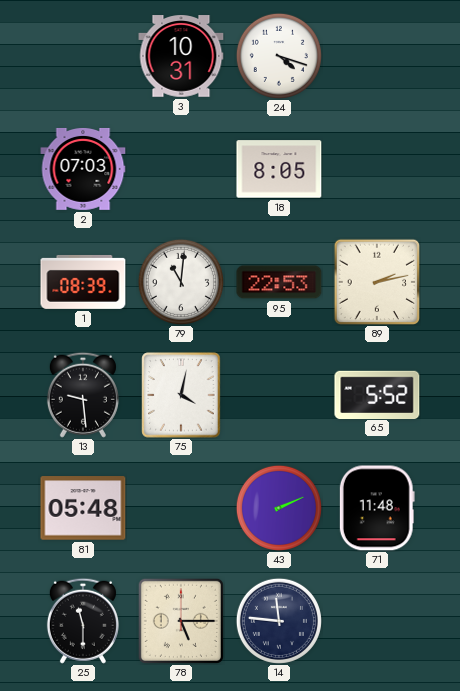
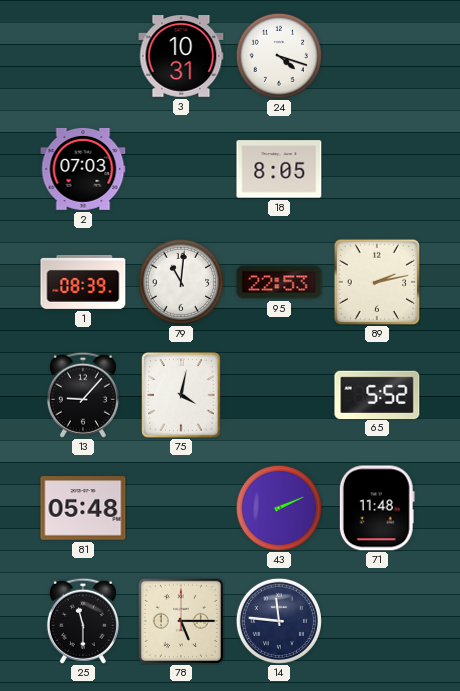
13: 9:29 -> 9:07 (83, 395)
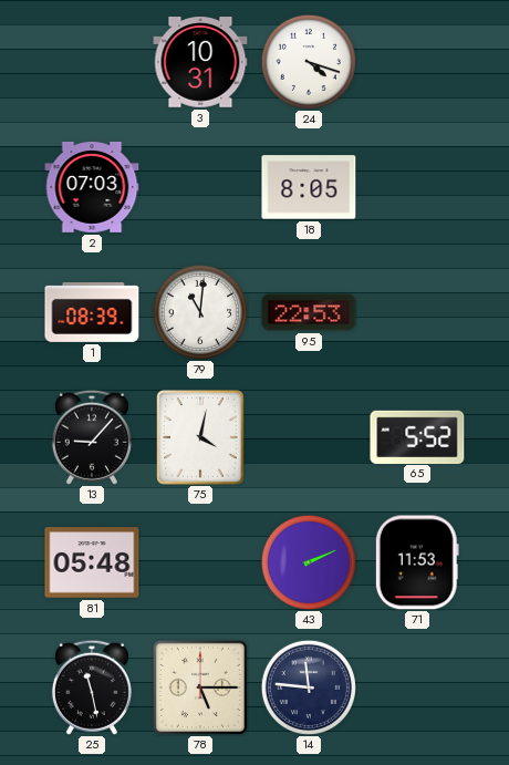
89: 2:13 -> none (376, 281)
71: 11:48 -> 11:53 (417, 562)
25: 11:30 -> 11:28 (92, 688)
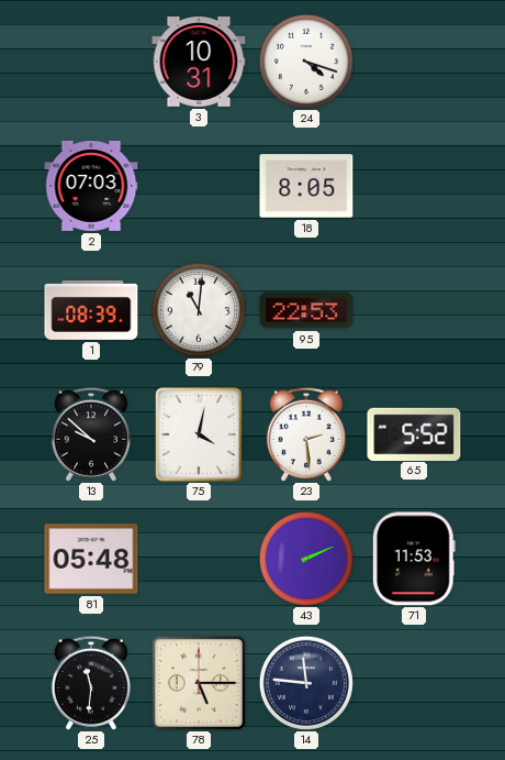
13: 9:07 -> 9:52 (91, 434)
23: none -> 2:29 (306, 434)
25: 11:28 -> 11:31 (91, 683)
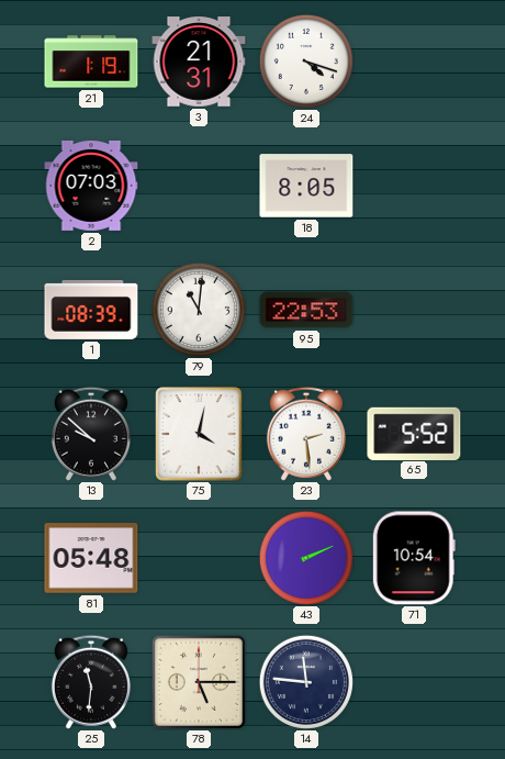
21: none -> 1:19 (91, 62)
3: 10:31 -> 21:31 (199, 62)
71: 11:53 -> 10:54 (414, 558)
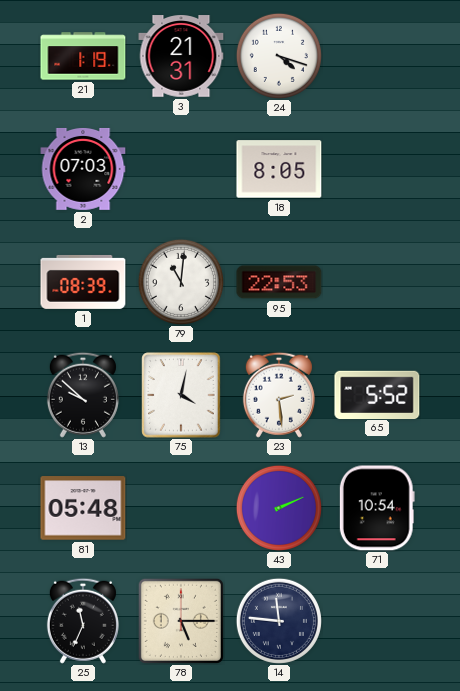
25: 11:31 -> 11:34 (83, 621)
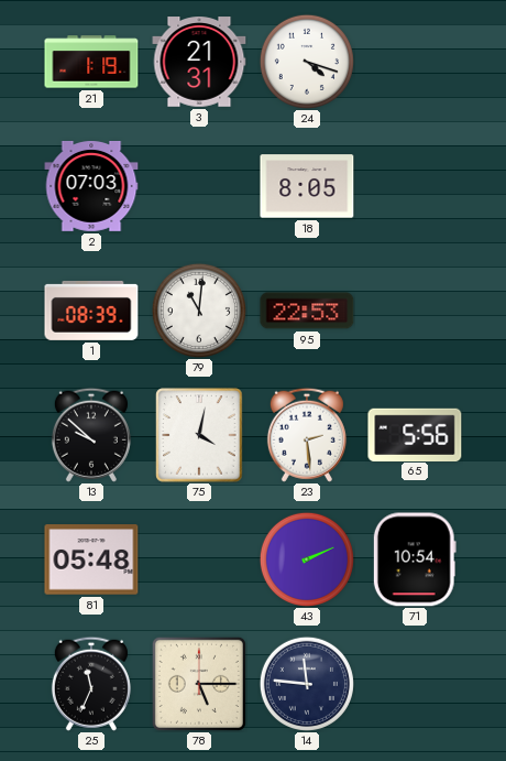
65: 5:52 -> 5:56 (415, 434)
